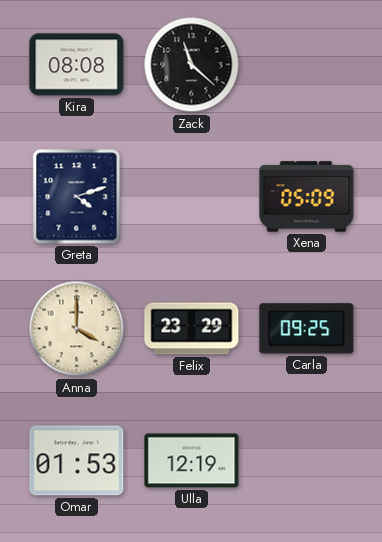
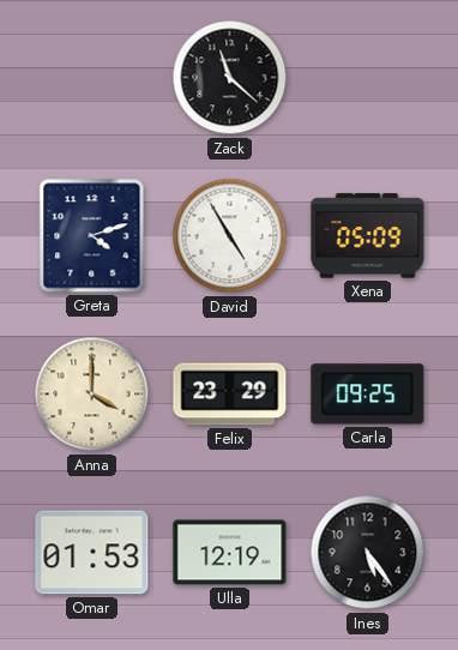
Kira: 08:08 -> none (77, 65)
David: none -> 4:55 (230, 236)
Ines: none -> 5:24 (368, 553)
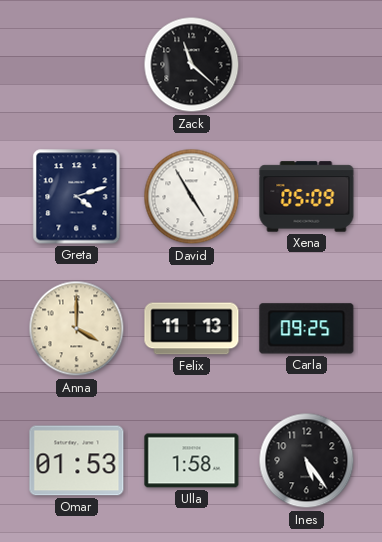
Felix: 23:29 -> 11:13 (192, 329)
Ulla: 12:19 -> 1:58 (192, 461)
